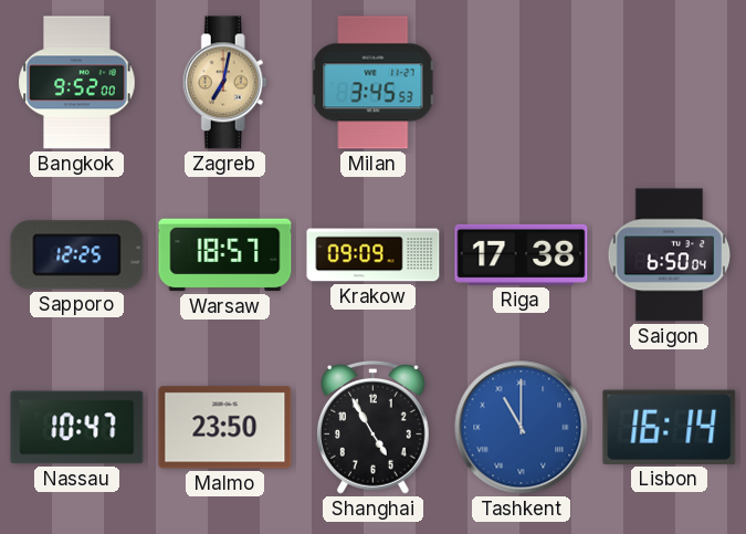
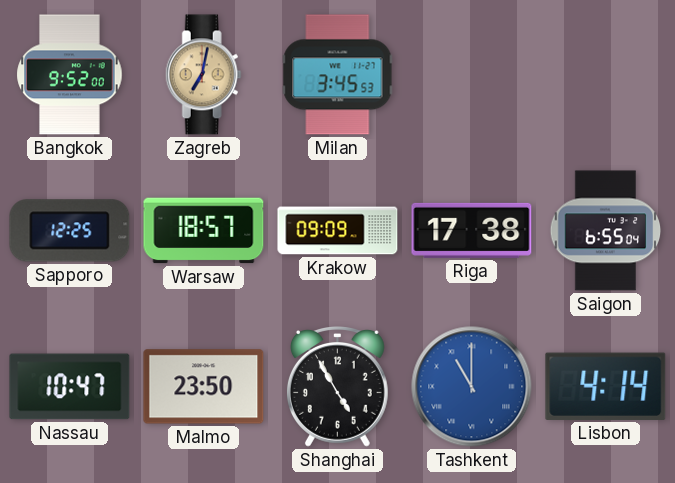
Saigon: 6:50 -> 6:55 (606, 231)
Lisbon: 16:14 -> 4:14 (606, 386)
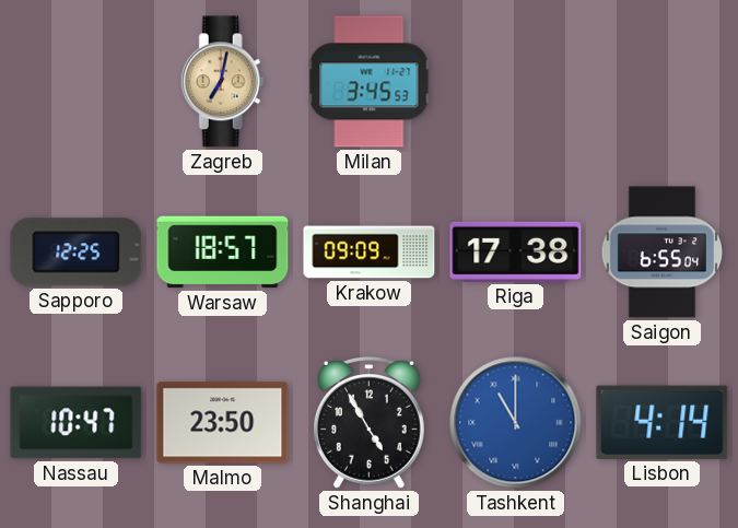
Bangkok: 9:52 -> none (70, 75)
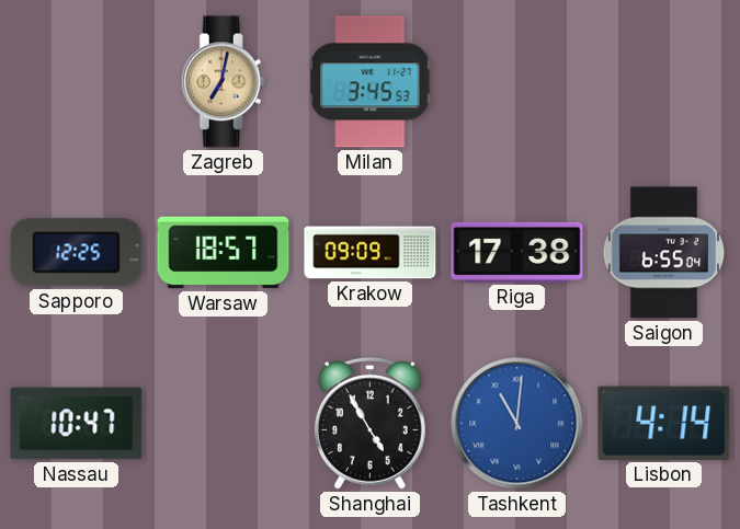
Malmo: 23:50 -> none (223, 423)
Tashkent: 11:00 -> 11:01 (517, 424)
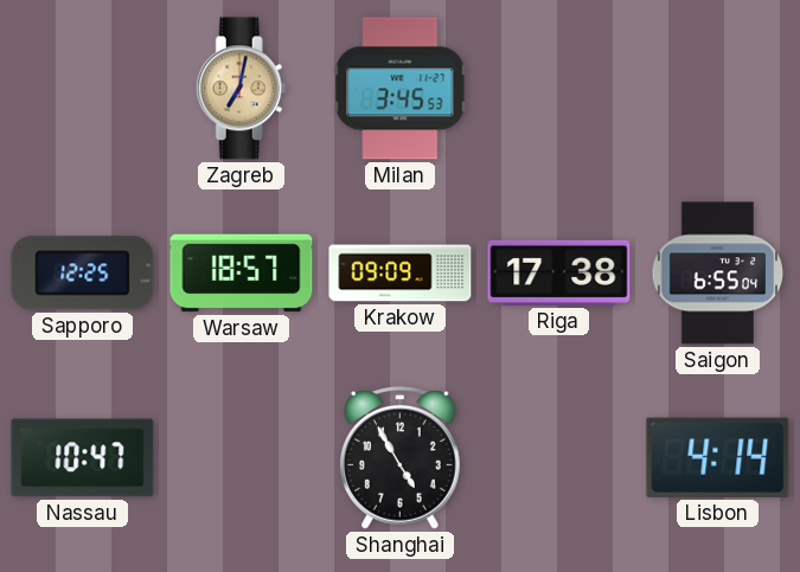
Tashkent: 11:01 -> none (517, 424)
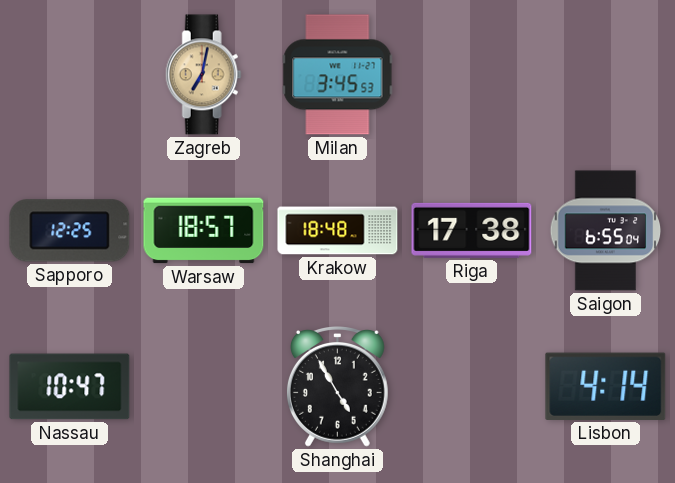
Krakow: 09:09 -> 18:48 (338, 231)
